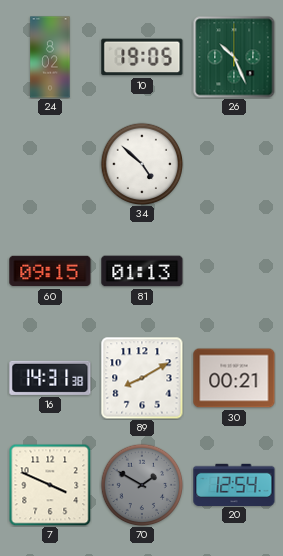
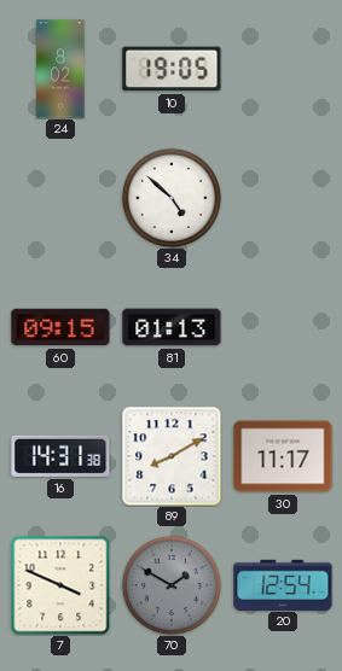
26: 10:26 -> none (234, 57)
30: 00:21 -> 11:17 (283, 456)
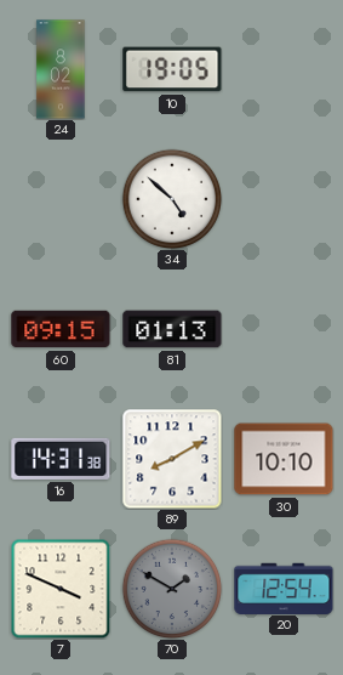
30: 11:17 -> 10:10 (284, 459)
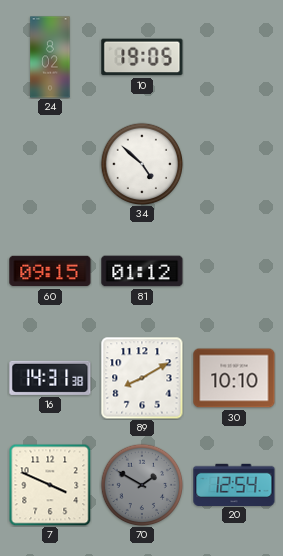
81: 01:13 -> 01:12 (142, 271)
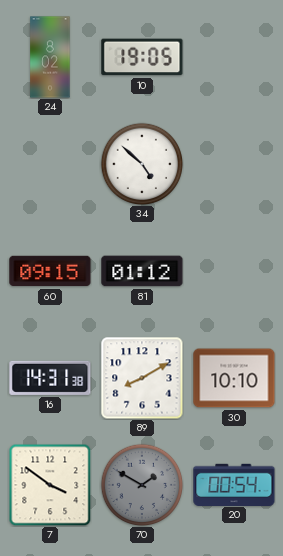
7: 3:49 -> 3:51 (50, 485)
20: 12:54 -> 00:54 (234, 484)
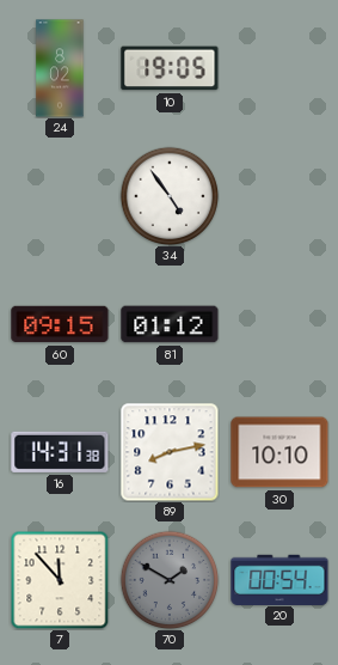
34: 4:52 -> 4:54 (170, 196)
89: 8:10 -> 8:13 (170, 452)
7: 3:51 -> 11:53 (60, 580)
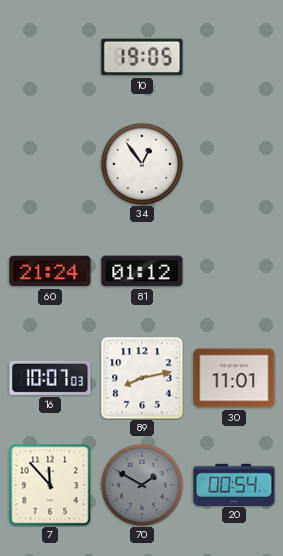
24: 8:02 -> none (60, 68)
34: 4:54 -> 12:54 (142, 164)
60: 09:15 -> 21:24 (50, 271)
16: 14:31 -> 10:07 (50, 378)
30: 10:10 -> 11:01 (234, 378)
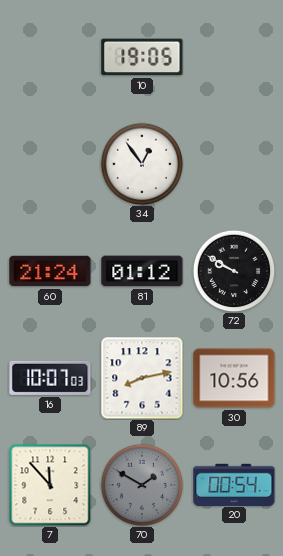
72: none -> 9:50 (234, 271)
30: 11:01 -> 10:56 (234, 378)
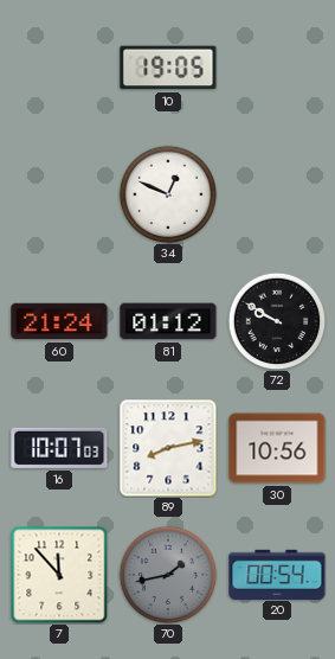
34: 12:54 -> 12:49 (168, 194)
70: 1:50 -> 1:43 (168, 575)
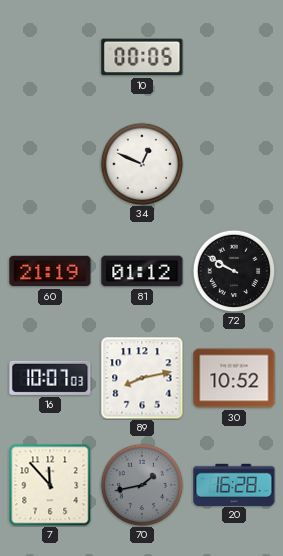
10: 19:05 -> 00:05 (142, 57)
60: 21:24 -> 21:19 (50, 271)
30: 10:56 -> 10:52 (234, 378)
20: 00:54 -> 16:28 (234, 484)
